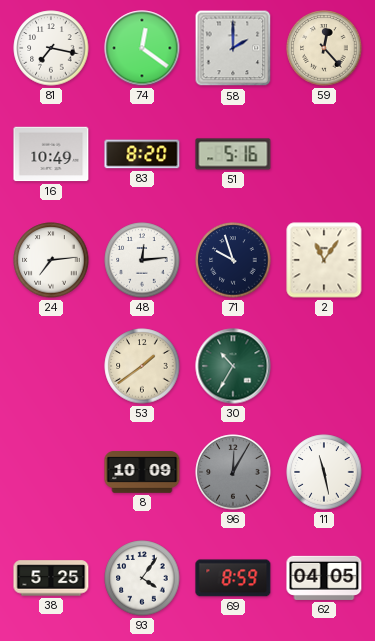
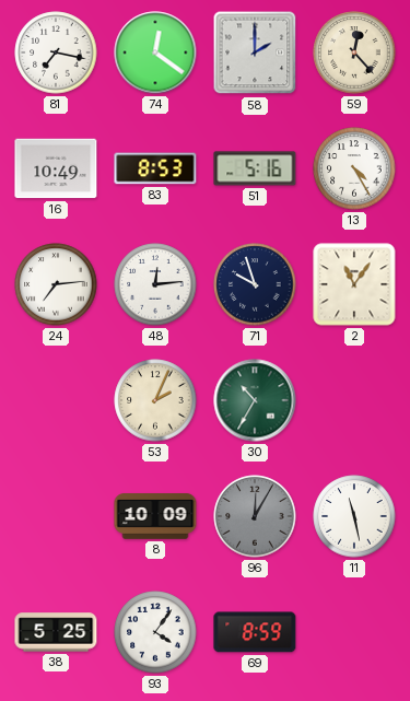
83: 8:20 -> 8:53 (155, 168)
13: none -> 4:25 (354, 168)
53: 1:39 -> 2:04 (155, 400)
62: 04:05 -> none (324, 578)
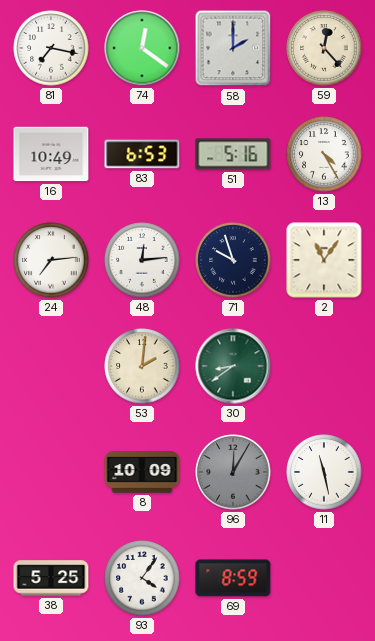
83: 8:53 -> 6:53 (142, 154)
53: 2:04 -> 2:01 (142, 366)
30: 10:35 -> 8:39 (233, 366)
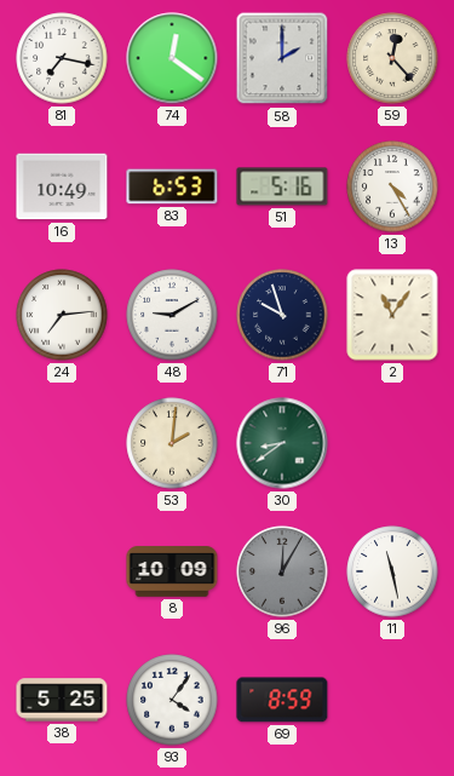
48: 12:14 -> 9:10 (172, 315)
